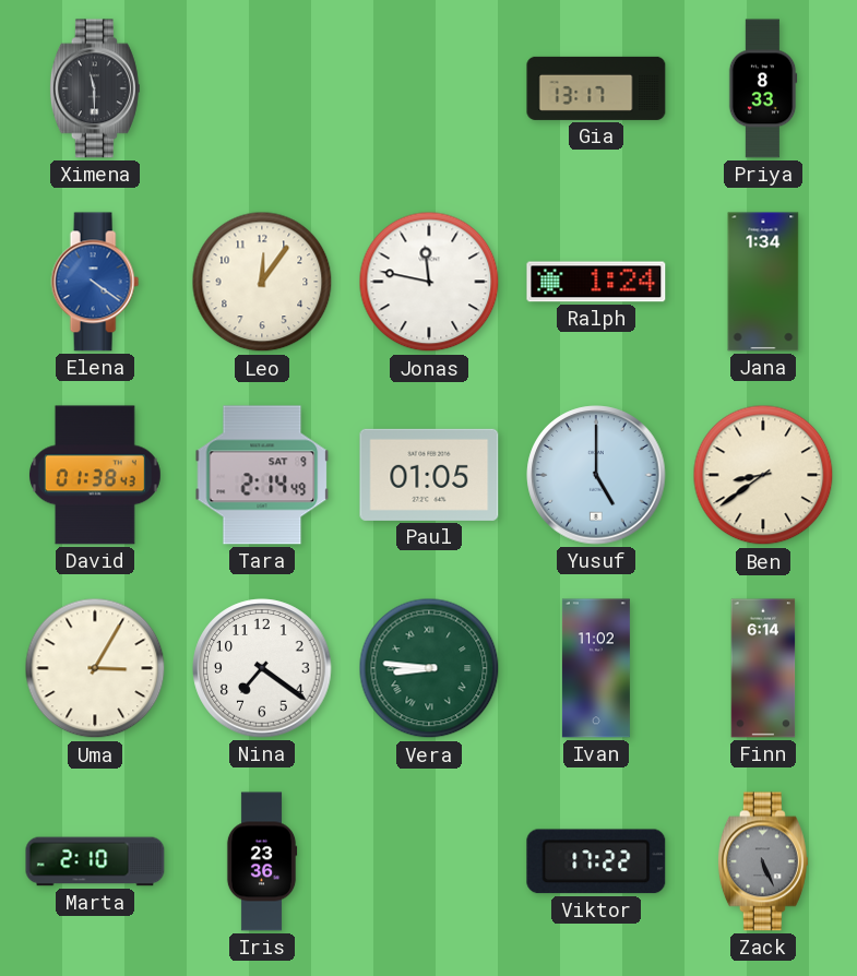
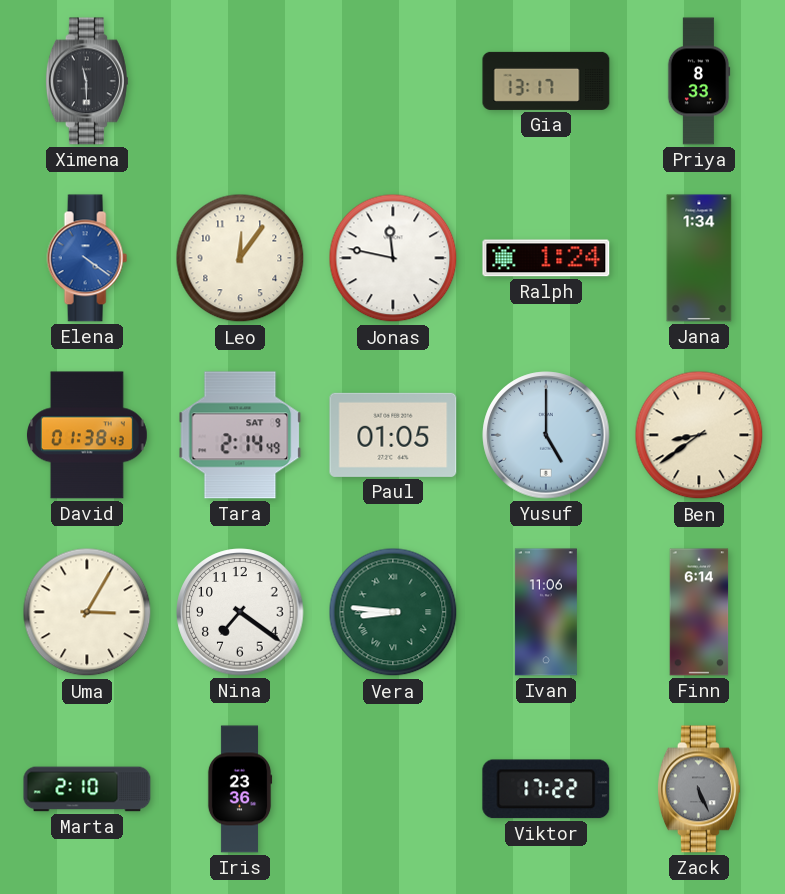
Ivan: 11:02 -> 11:06 (546, 612)
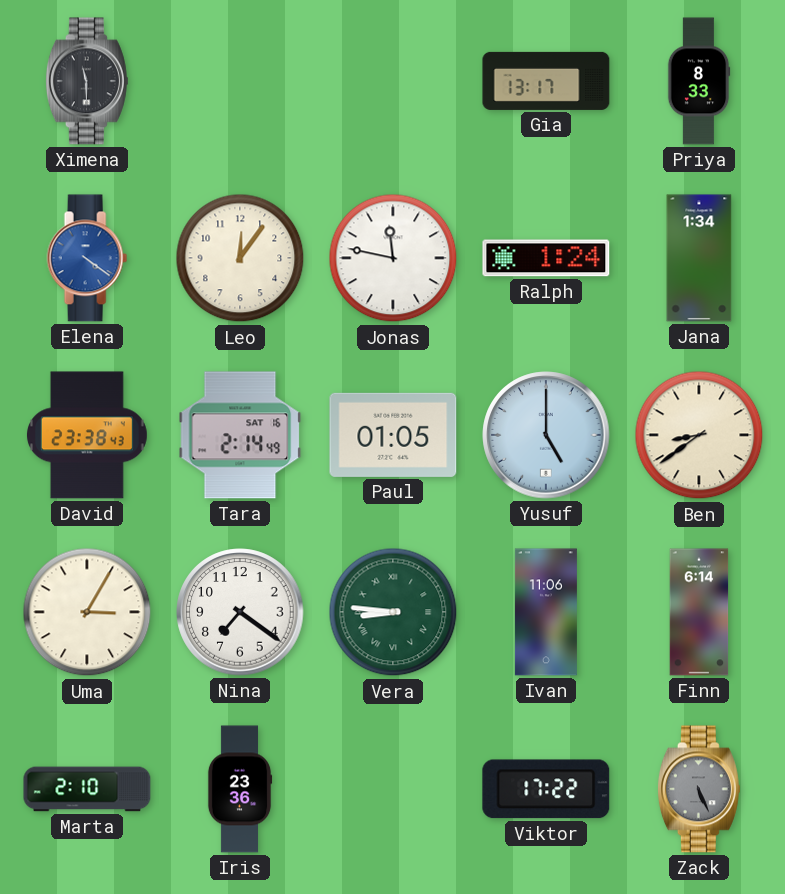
David: 01:38 -> 23:38 (87, 435)
Tara date: SAT 9 -> SAT 16 (240, 435)
